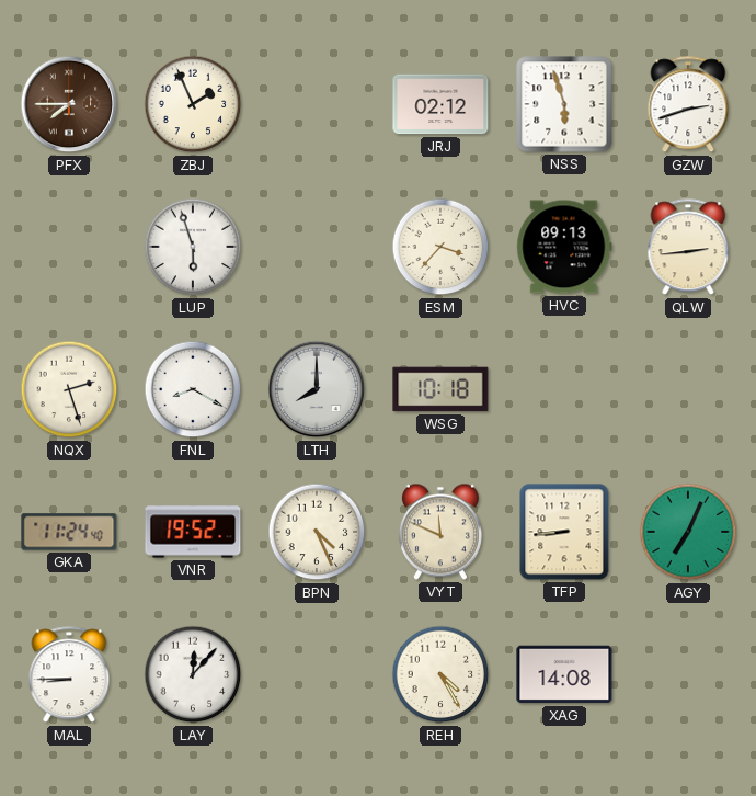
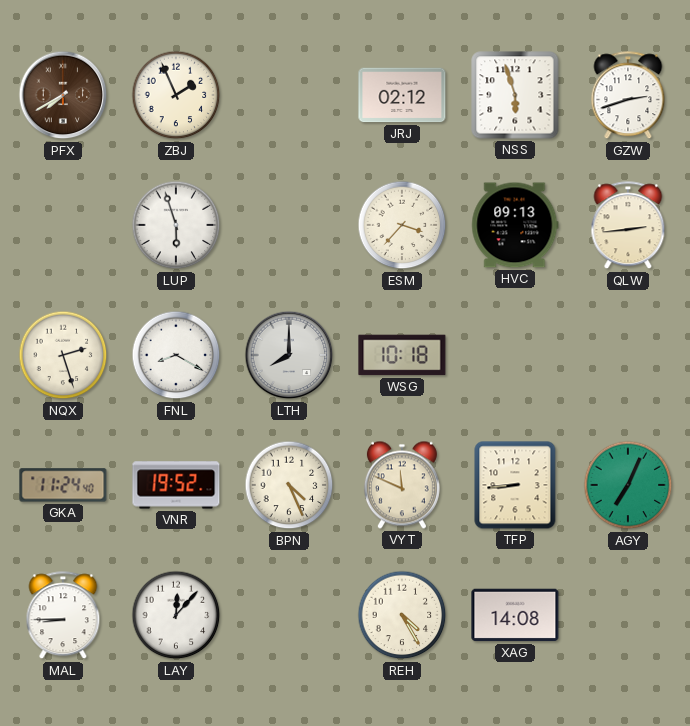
PFX: 7:45 -> 7:40 (63, 95)
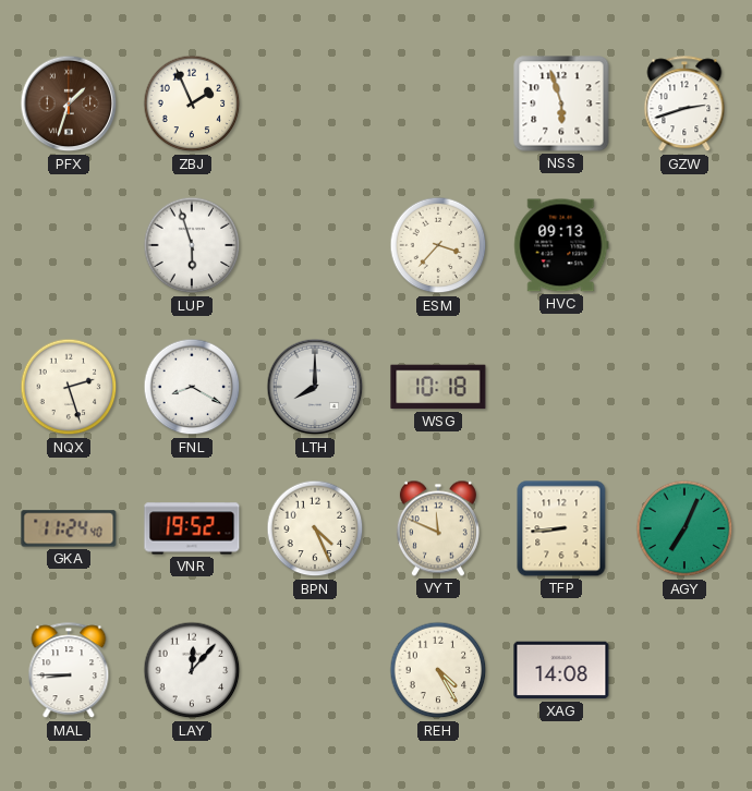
PFX: 7:40 -> 1:33 (69, 104)
JRJ: 02:12 -> none (402, 95)
QLW: 2:44 -> none (628, 226)
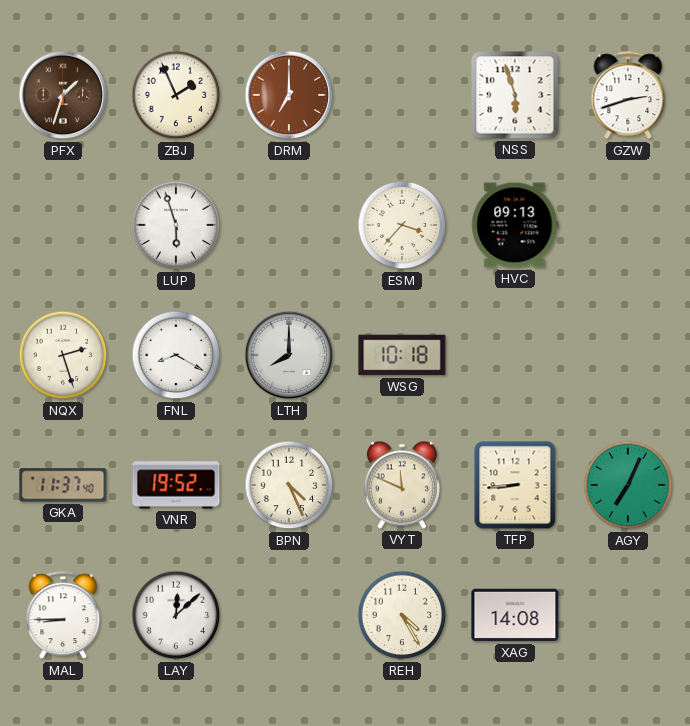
DRM: none -> 7:00 (289, 95)
GKA: 11:24 -> 11:37 (63, 485)
LAY: 12:07 -> 12:08 (176, 615)
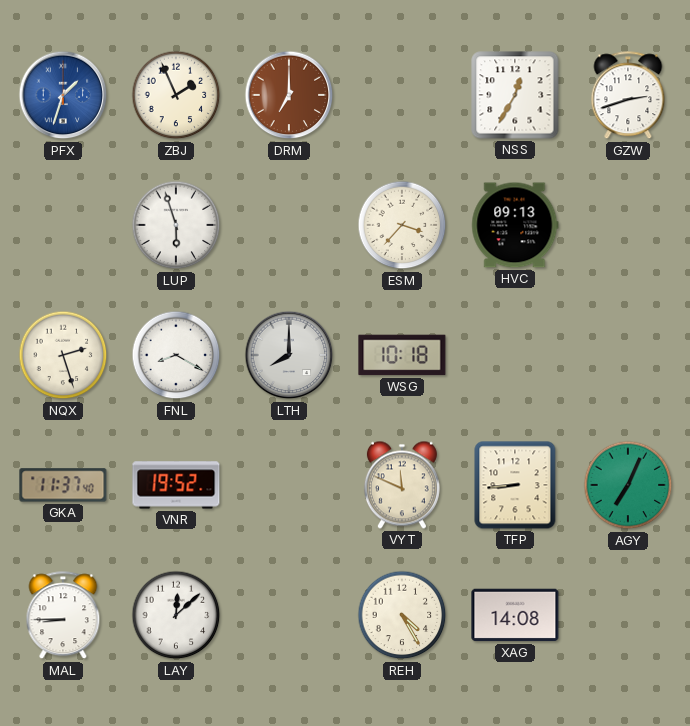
PFX dial: brown -> blue (63, 95)
NSS: 5:57 -> 12:35 (515, 95)
BPN: 4:26 -> none (289, 485)
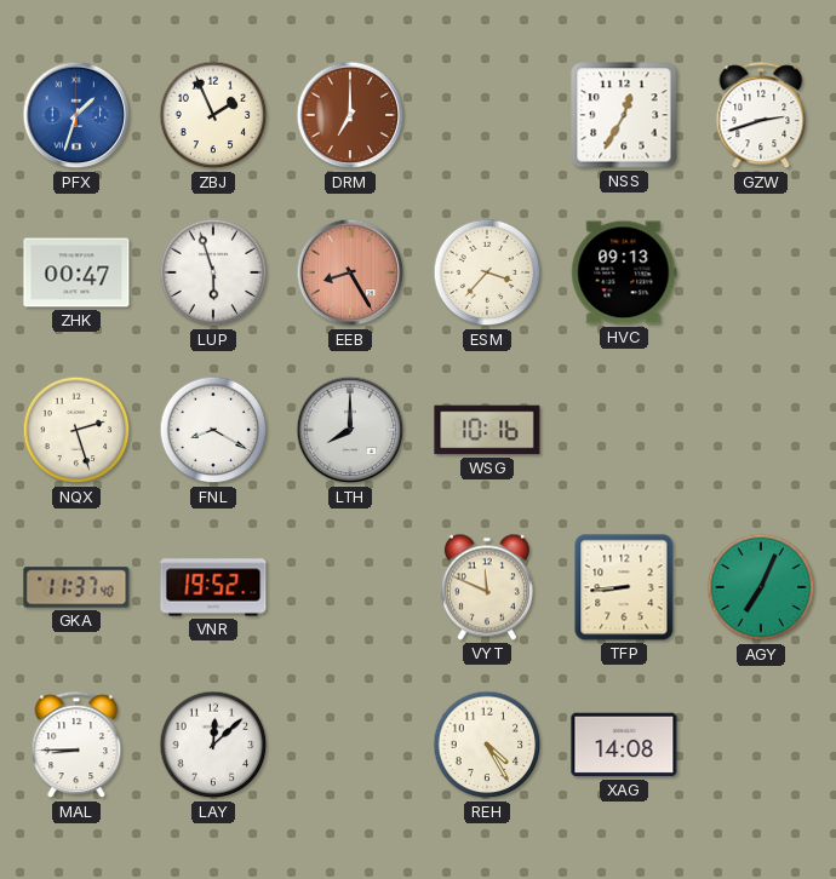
ZHK: none -> 00:47 (76, 272)
EEB: none -> 8:25 (350, 272)
WSG: 10:18 -> 10:16 (487, 430)
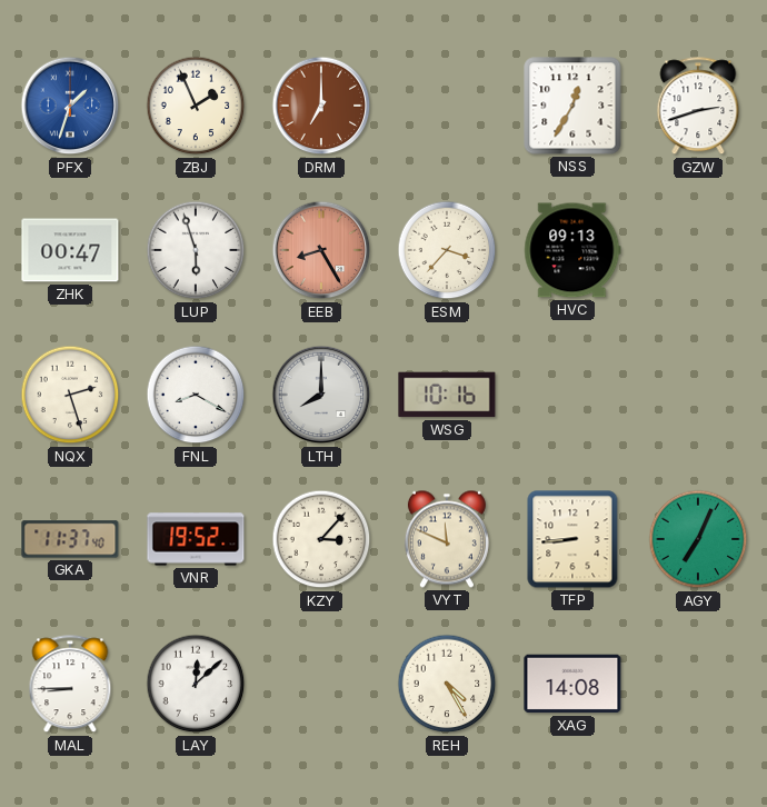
KZY: none -> 3:07 (321, 539)
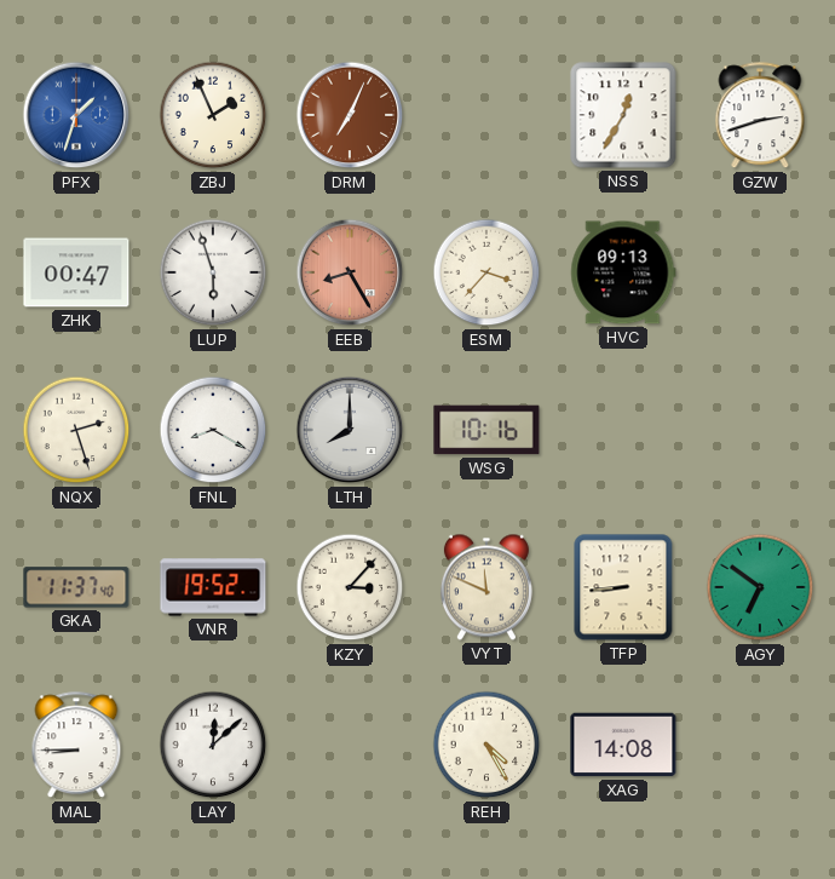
DRM: 7:00 -> 7:04 (350, 115)
AGY: 7:04 -> 6:51 (760, 587)
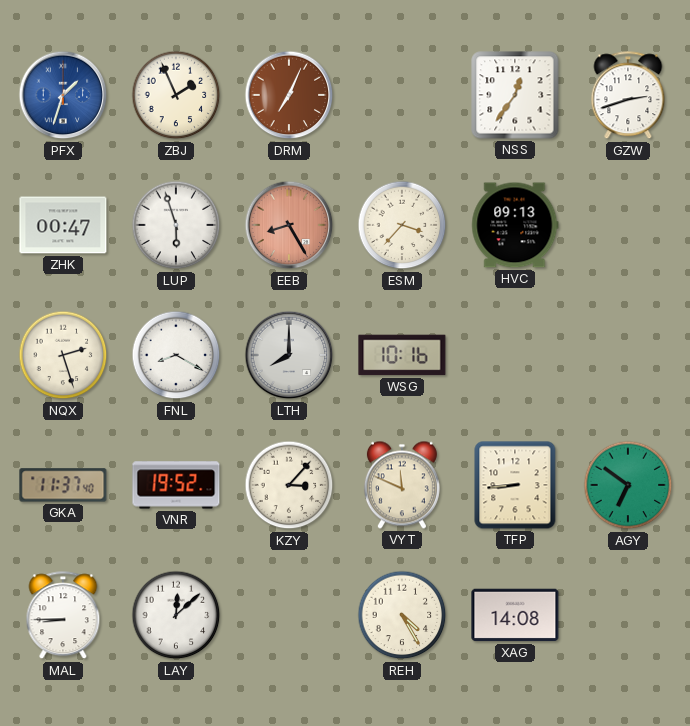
NSS: 12:35 -> 12:36 (515, 95)
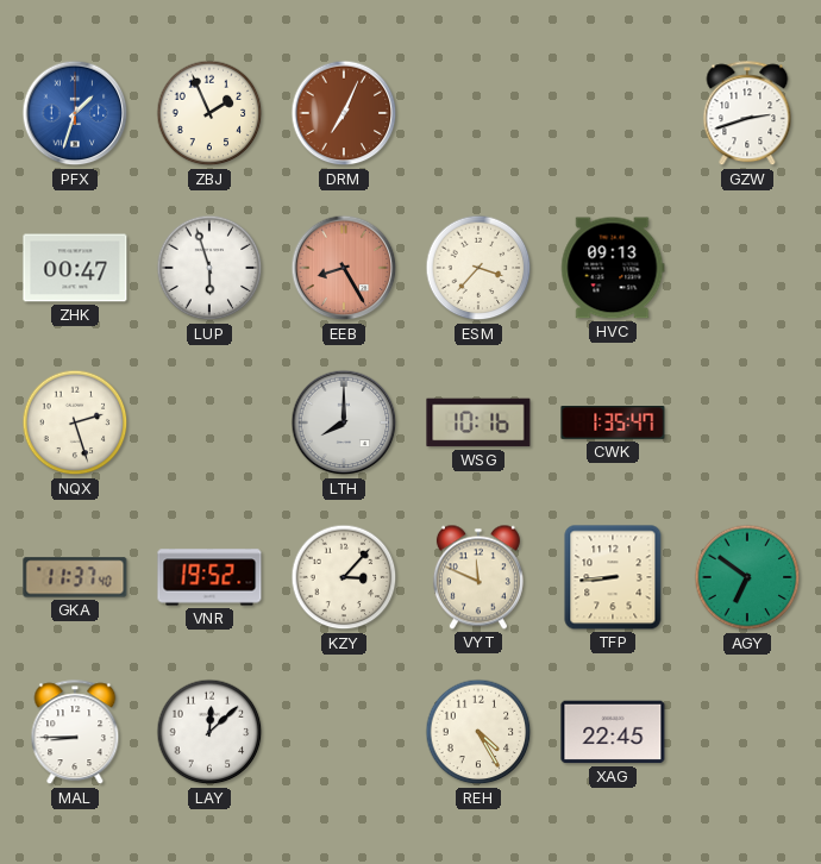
NSS: 12:36 -> none (515, 95)
FNL: 8:20 -> none (176, 355)
CWK: none -> 1:35 (613, 424)
XAG: 14:08 -> 22:45 (613, 732)
